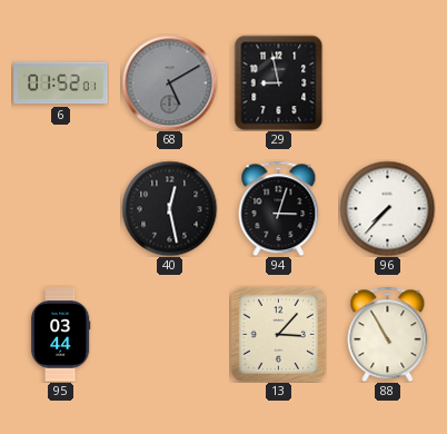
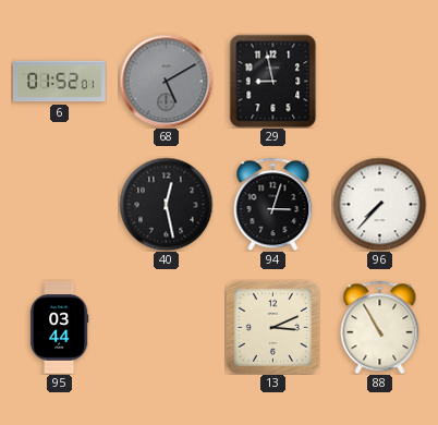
13: 3:07 -> 3:11 (272, 327)
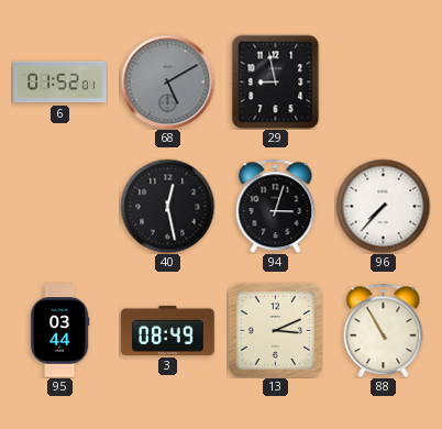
3: none -> 08:49 (168, 330)
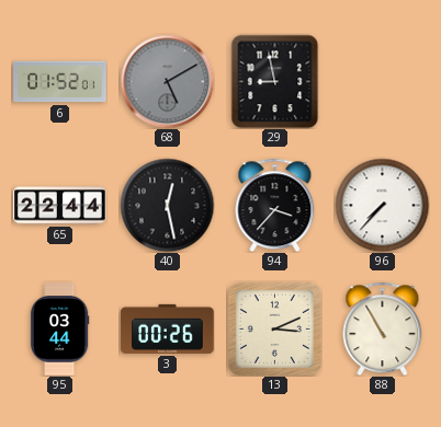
65: none -> 22:44 (60, 206)
94: 3:03 -> 3:37 (275, 205)
3: 08:49 -> 00:26 (168, 328)
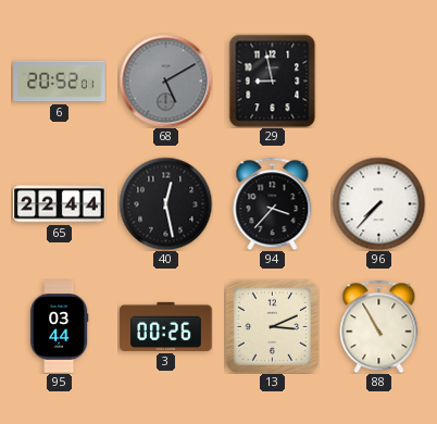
6: 01:52 -> 20:52 (60, 82)
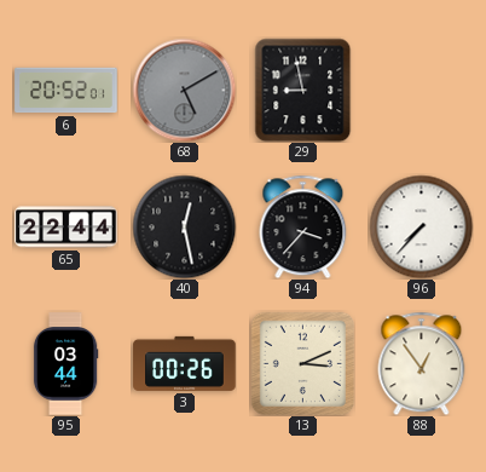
88: 10:55 -> 12:54 (422, 363)
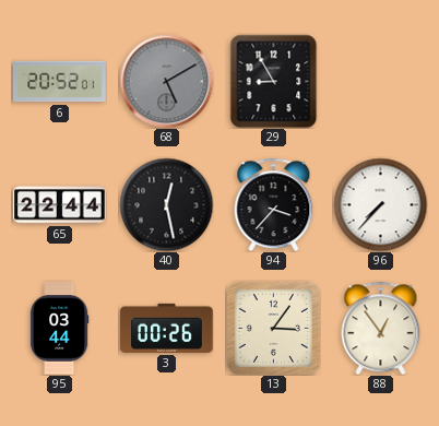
29: 8:58 -> 8:55 (274, 81)
13: 3:11 -> 3:06 (273, 328)
